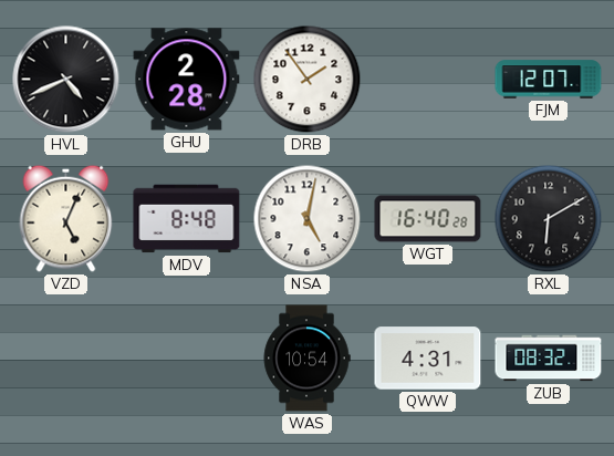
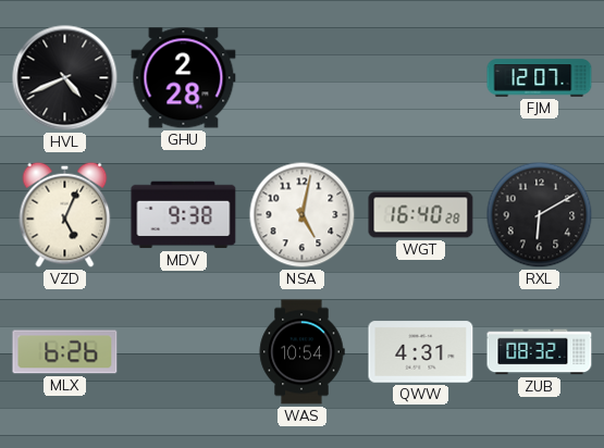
DRB: 1:54 -> none (308, 80)
MDV: 8:48 -> 9:38 (184, 215)
MLX: none -> 6:26 (65, 352)
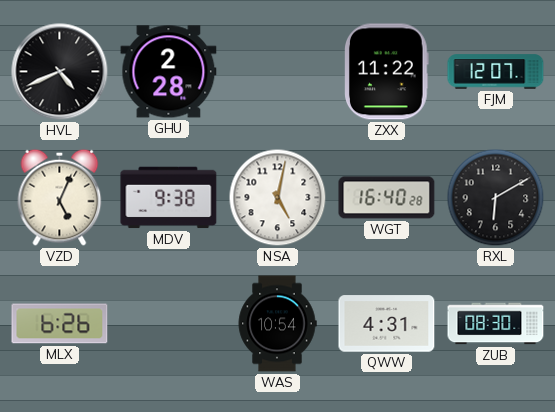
ZXX: none -> 11:22 (387, 72)
ZUB: 08:32 -> 08:30 (496, 324)
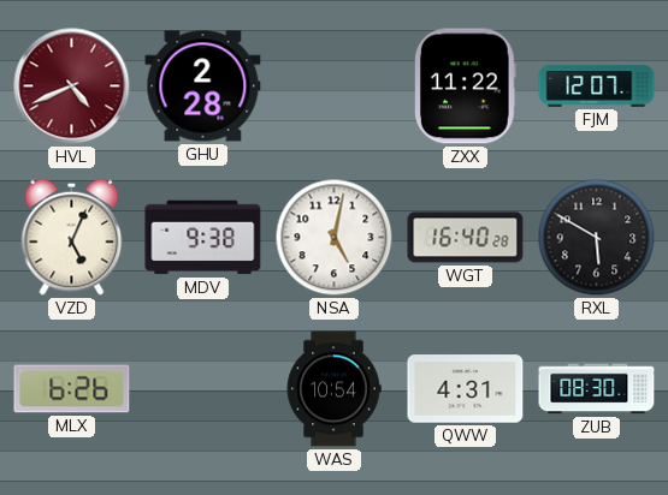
HVL dial: black -> burgundy (72, 87)
RXL: 6:10 -> 5:50 (597, 238)
